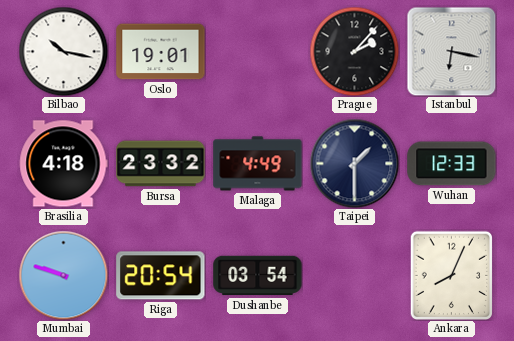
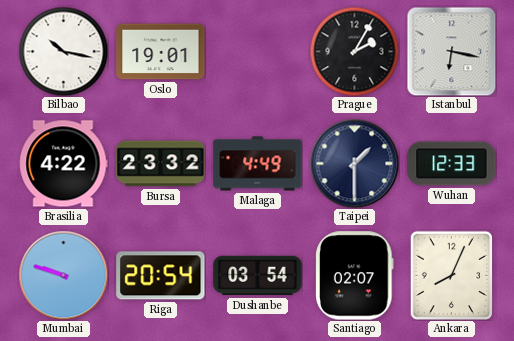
Prague: 2:07 -> 2:05 (354, 51)
Brasilia: 4:18 -> 4:22 (64, 164)
Santiago: none -> 02:07 (355, 276)
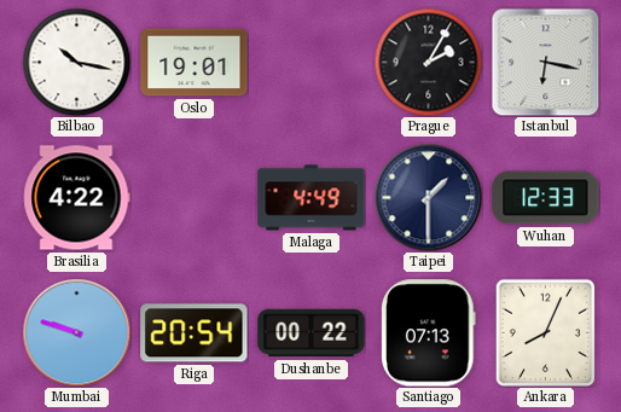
Bursa: 23:32 -> none (161, 164)
Dushanbe: 03:54 -> 00:22 (312, 333)
Santiago: 02:07 -> 07:13 (429, 333)
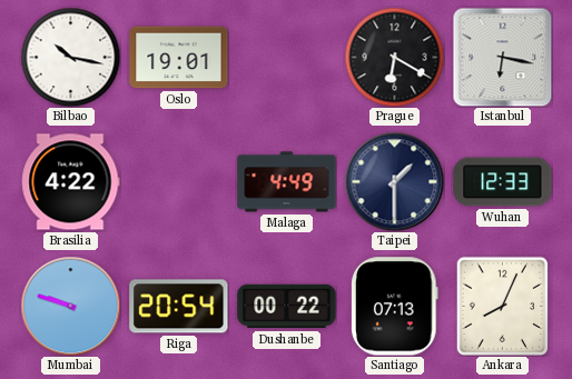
Prague: 2:05 -> 6:20 (394, 57)
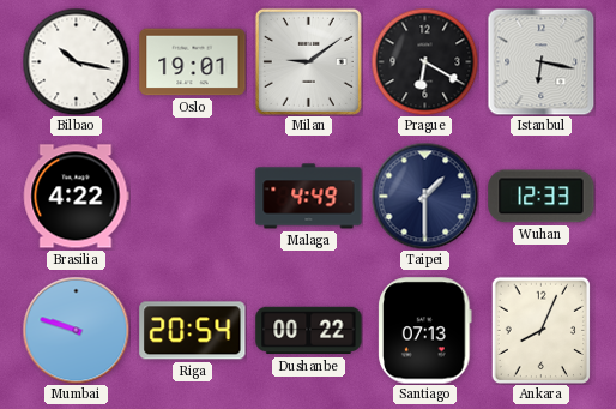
Milan: none -> 9:09 (308, 61)
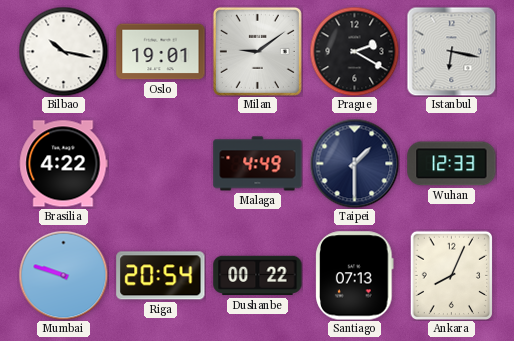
Prague: 6:20 -> 2:20 (354, 51)
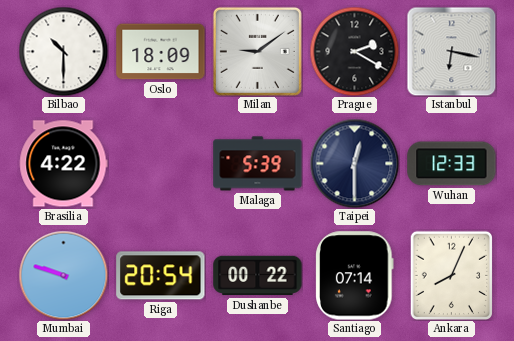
Bilbao: 10:17 -> 10:30 (63, 51)
Oslo: 19:01 -> 18:09 (161, 52)
Malaga: 4:49 -> 5:39 (258, 164)
Taipei: 1:30 -> 12:30 (354, 163)
Santiago: 07:13 -> 07:14 (355, 276)
